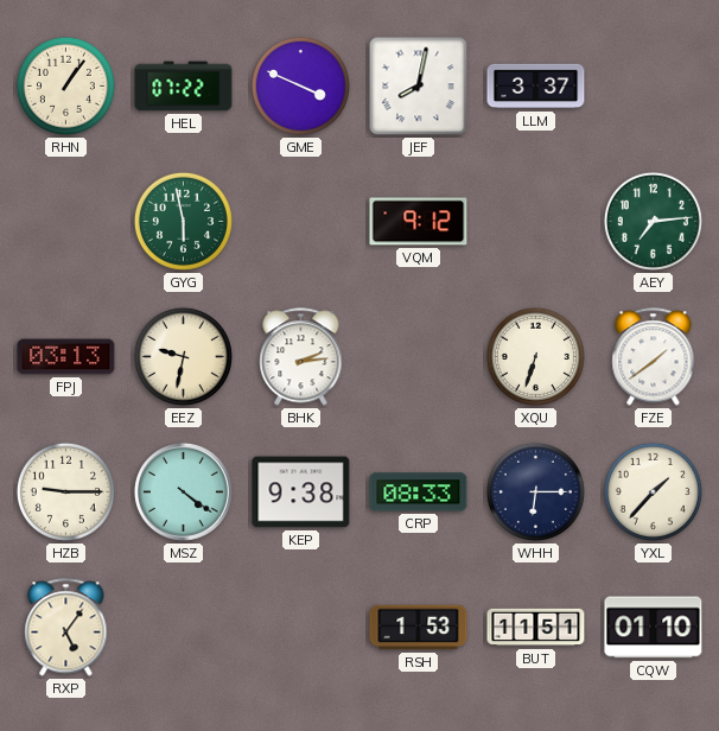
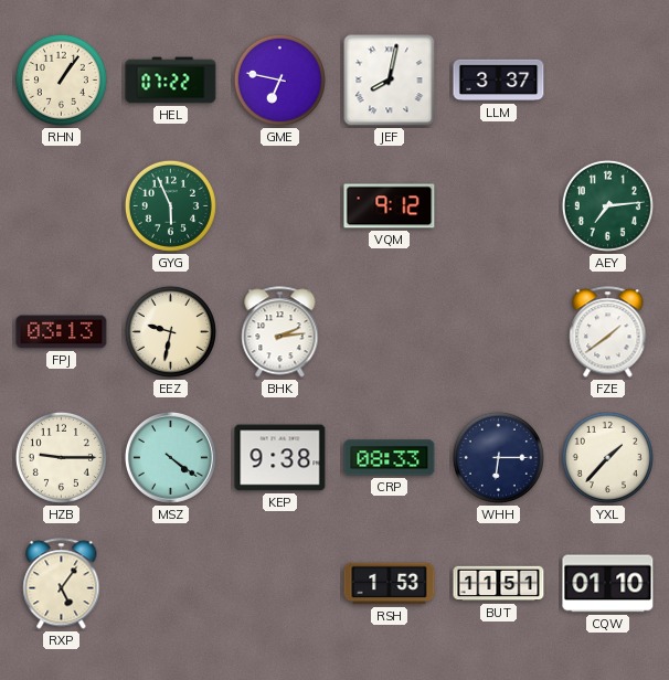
GME: 3:49 -> 6:47 (279, 79)
GYG: 5:58 -> 5:56 (170, 205)
XQU: 6:33 -> none (535, 356)
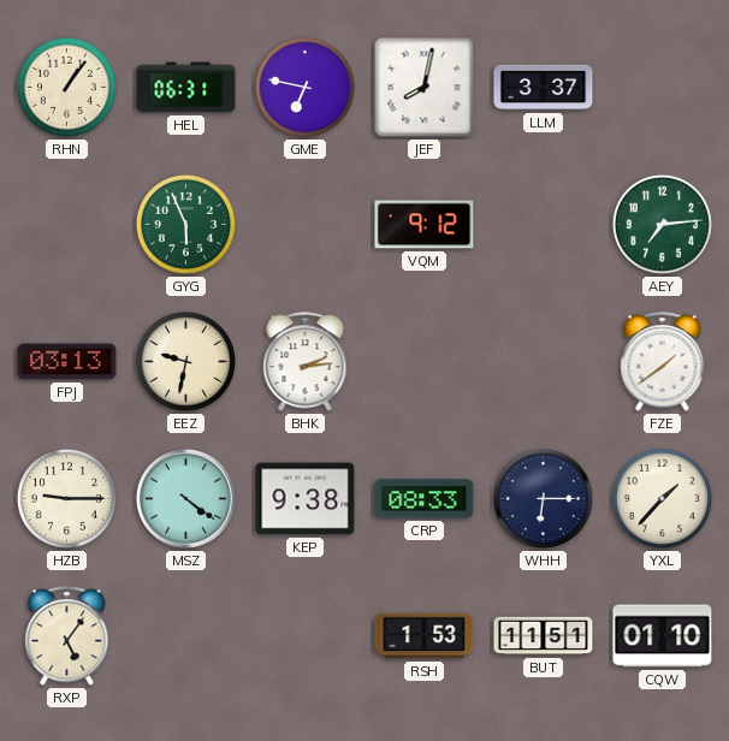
HEL: 07:22 -> 06:31 (186, 88)
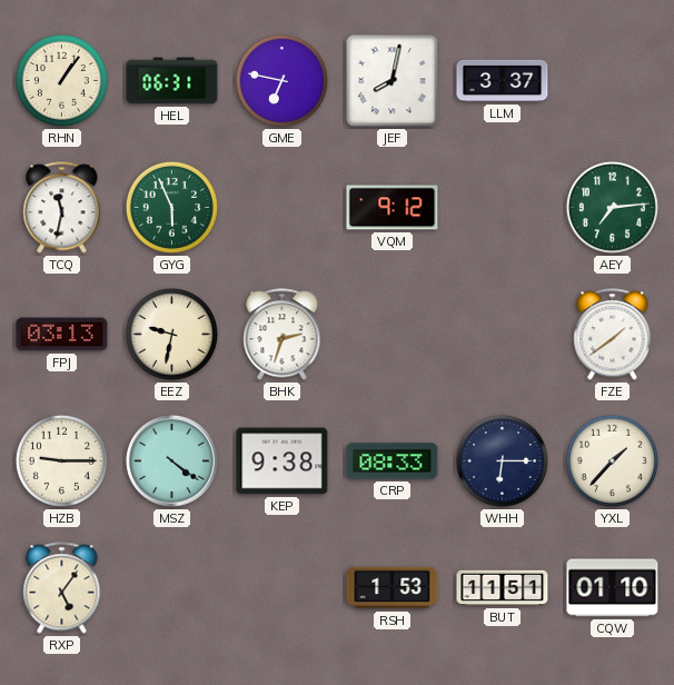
TCQ: none -> 11:32 (62, 208)
BHK: 2:14 -> 2:33 (283, 335)
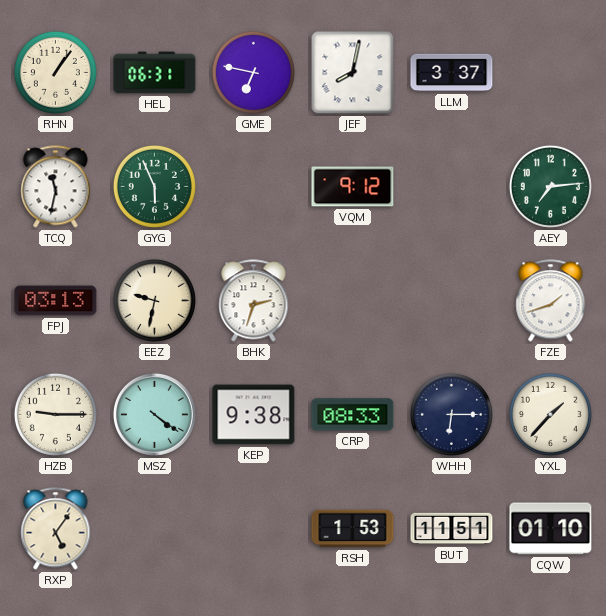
FZE: 1:39 -> 1:42 (551, 301)
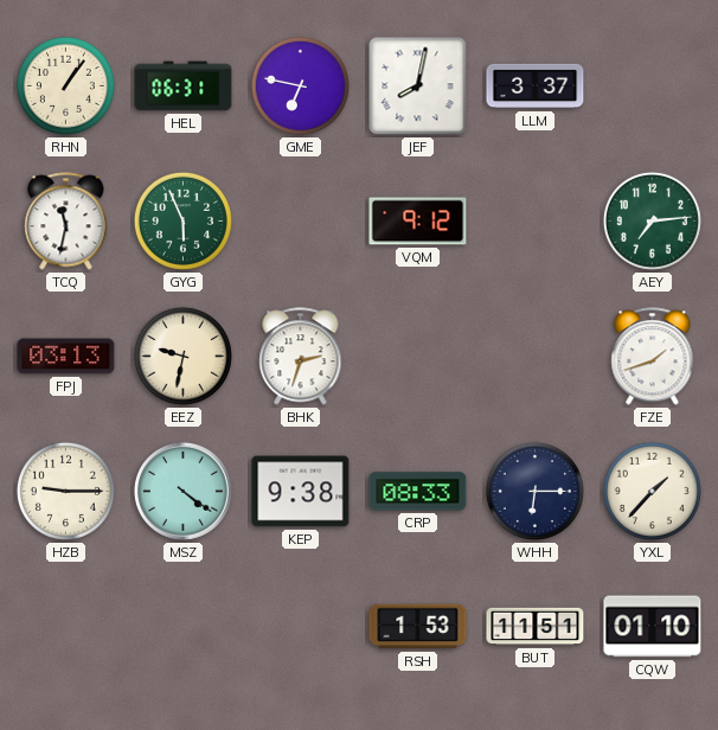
RXP: 5:06 -> none (56, 529)
